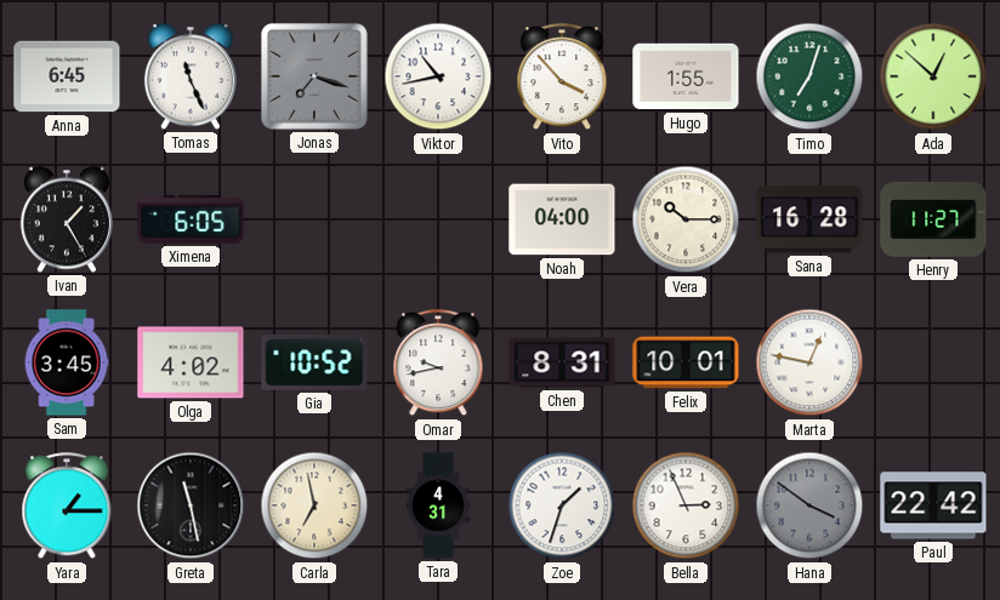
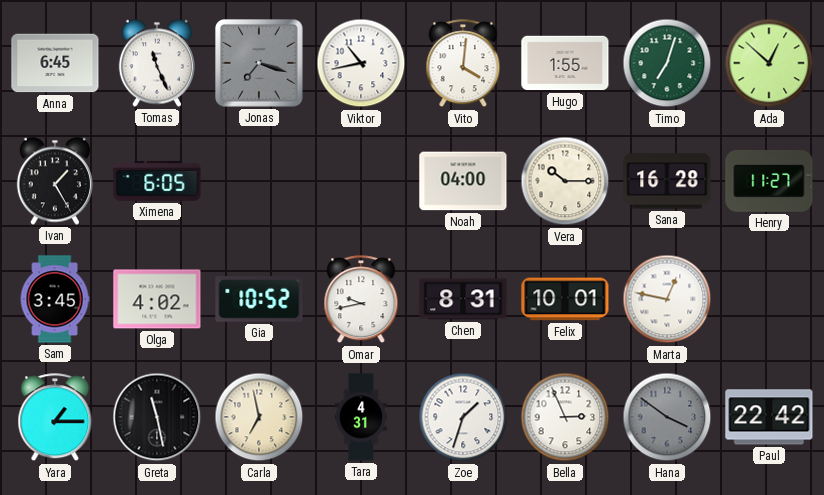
Vito: 3:53 -> 4:01 (463, 64)
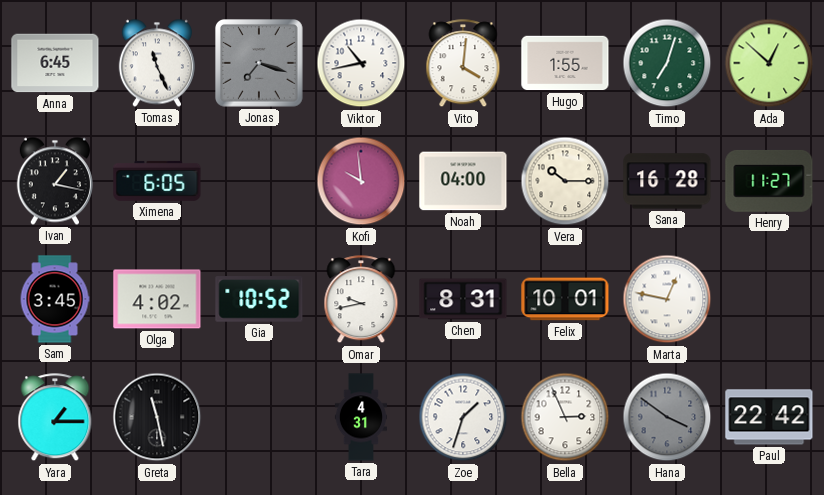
Ivan: 1:25 -> 1:17 (55, 181)
Kofi: none -> 9:59 (361, 181)
Carla: 6:58 -> none (259, 417)
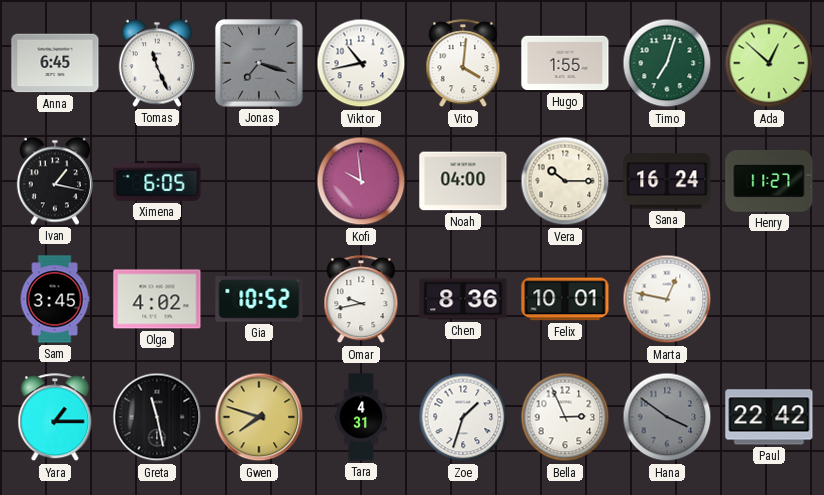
Sana: 16:28 -> 16:24 (667, 181)
Chen: 8:31 -> 8:36 (463, 299)
Gwen: none -> 7:48 (259, 417)
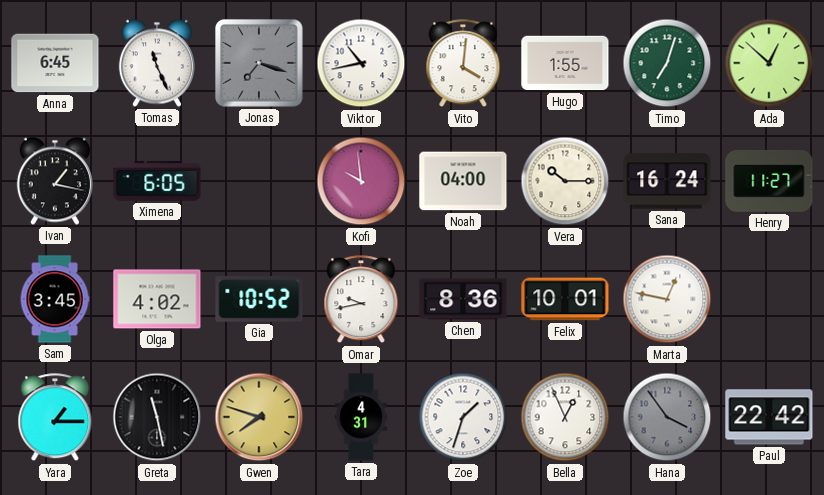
Bella: 2:56 -> 12:56 (565, 417)
Hana: 3:51 -> 3:54 (667, 417)
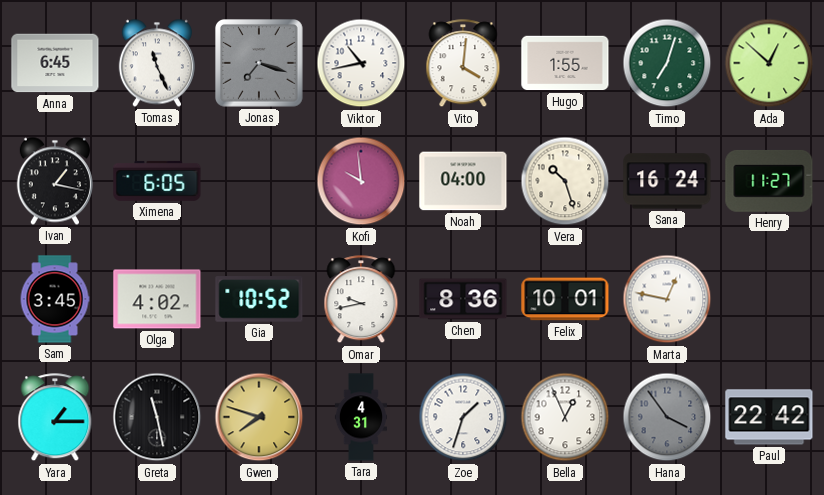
Vera: 10:15 -> 10:27 (565, 181)
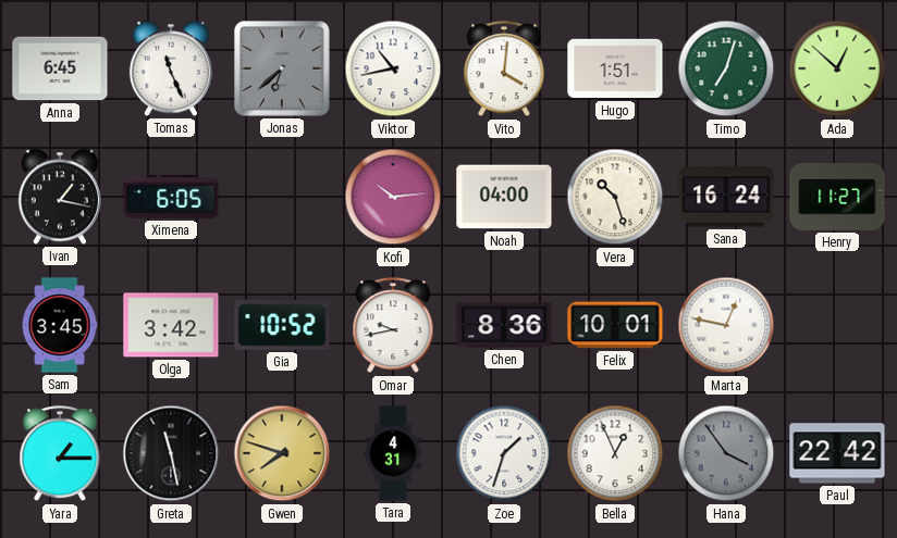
Jonas: 7:18 -> 6:38 (283, 70)
Hugo: 1:55 -> 1:51 (615, 68)
Kofi: 9:59 -> 10:14 (393, 197)
Olga: 4:02 -> 3:42 (171, 325)
